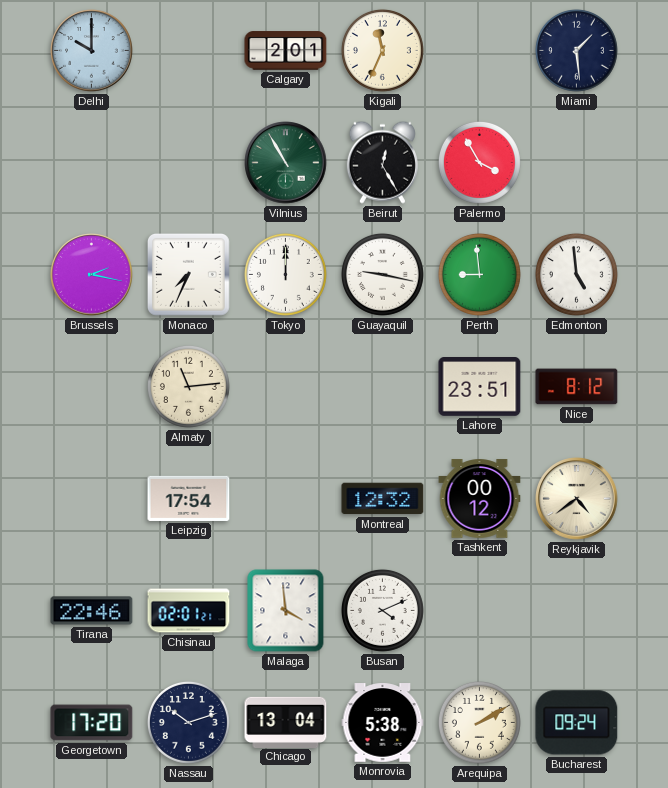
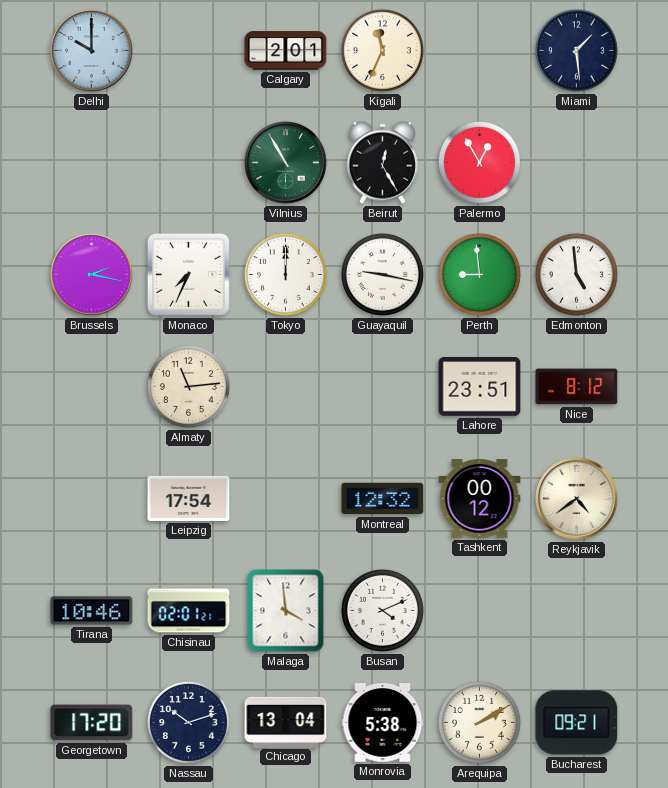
Palermo: 3:55 -> 12:55 (479, 162)
Tirana: 22:46 -> 10:46 (92, 611)
Bucharest: 09:24 -> 09:21 (577, 723)
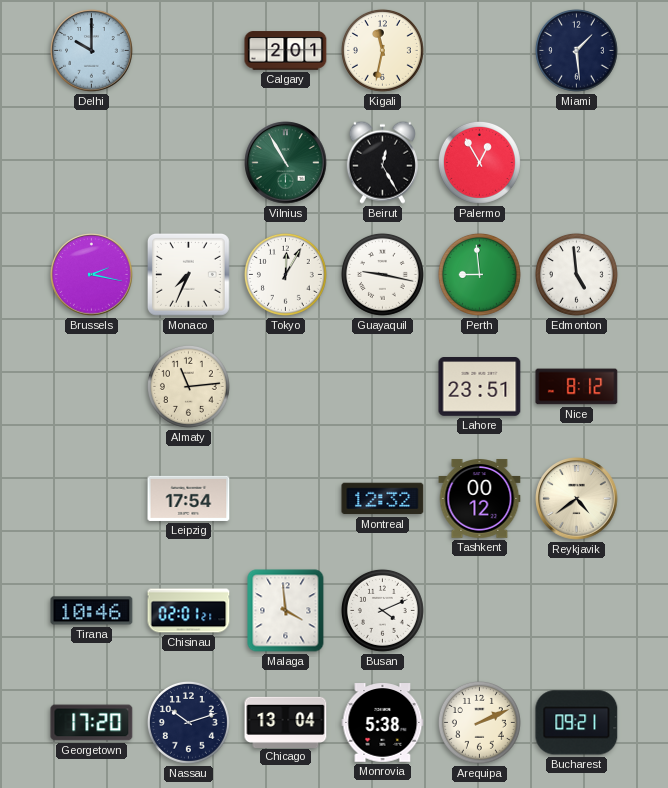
Kigali: 11:34 -> 11:32 (382, 50)
Tokyo: 12:00 -> 12:05 (285, 274)
Arequipa: 2:10 -> 2:11 (479, 722)
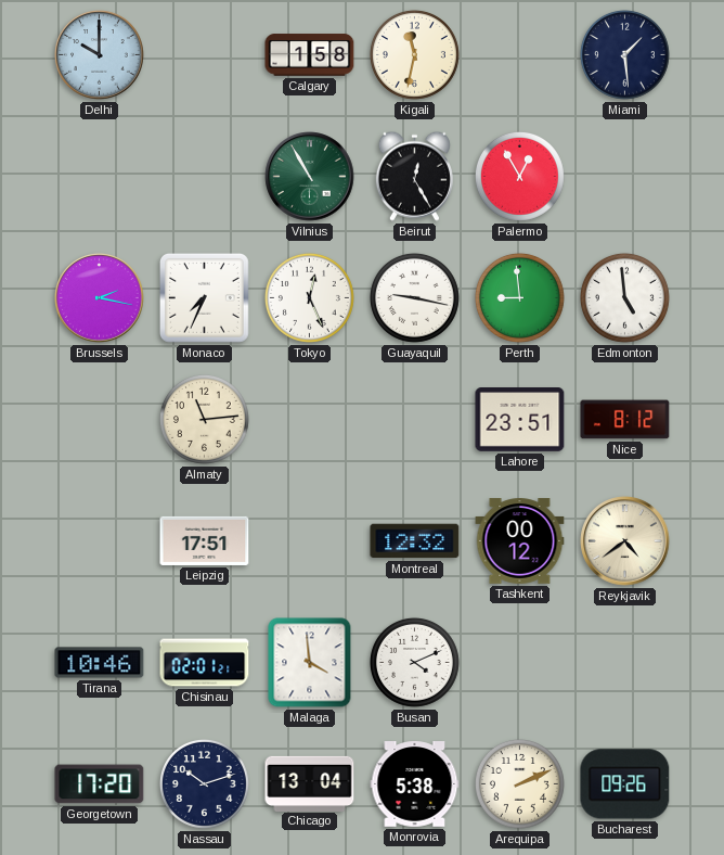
Calgary: 2:01 -> 1:58 (310, 55)
Tokyo: 12:05 -> 12:26 (309, 297)
Leipzig: 17:54 -> 17:51 (205, 540)
Bucharest: 09:21 -> 09:26 (625, 784)
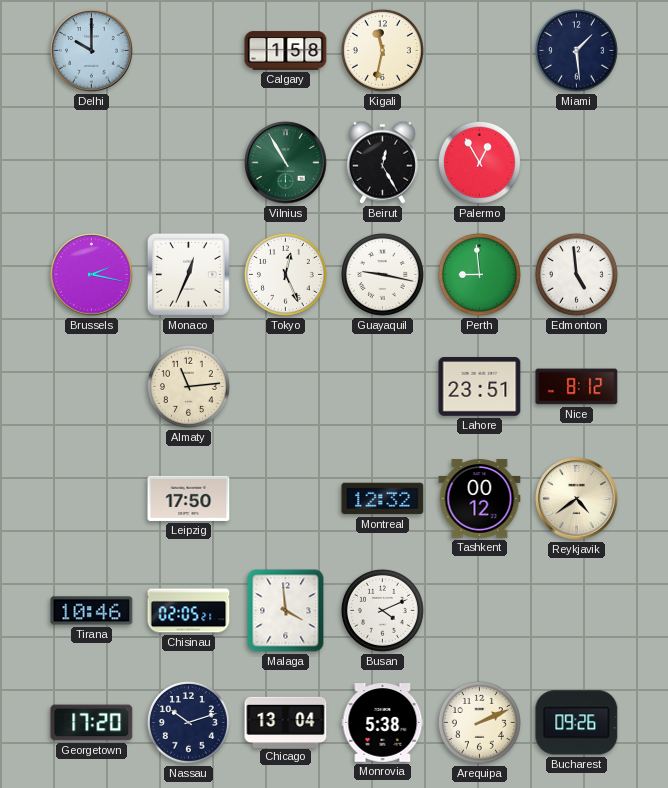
Monaco: 7:34 -> 12:34 (188, 274)
Leipzig: 17:51 -> 17:50 (189, 498)
Chisinau: 02:01 -> 02:05 (189, 611)
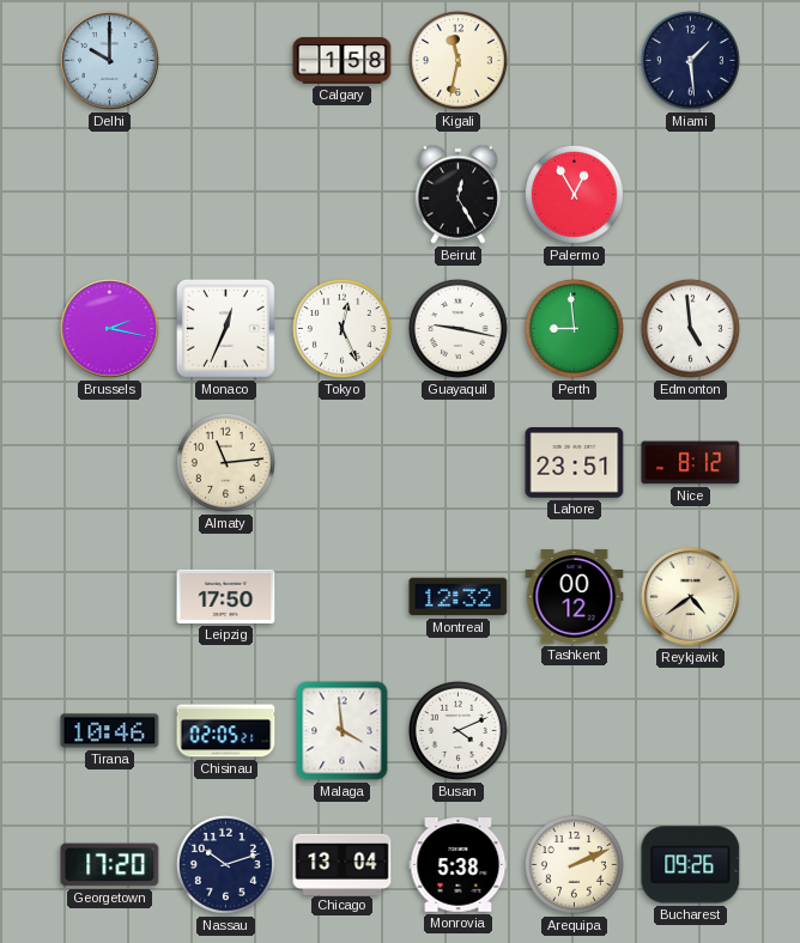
Vilnius: 10:55 -> none (286, 163)
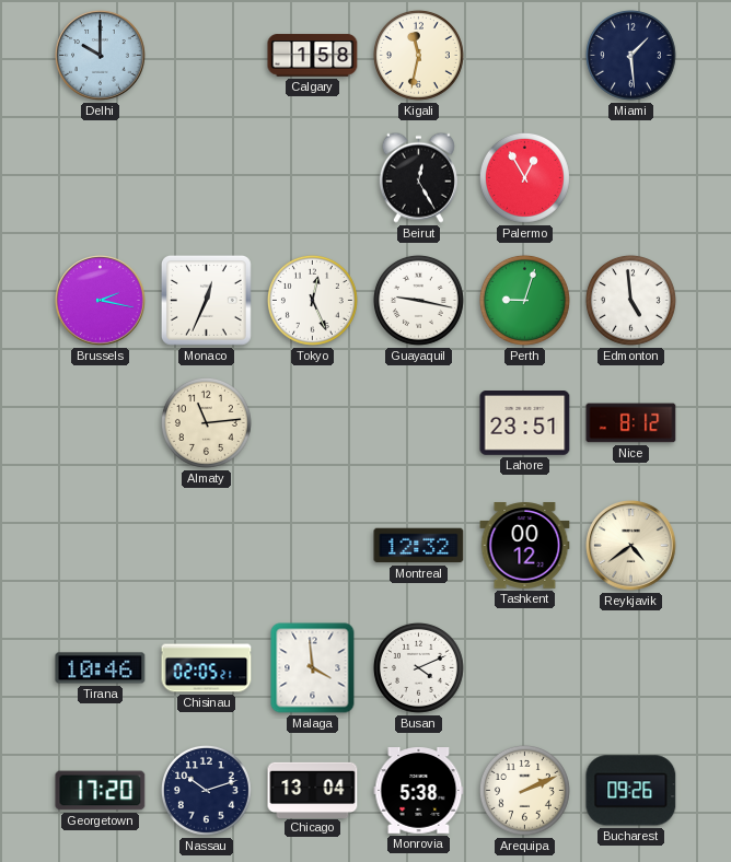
Perth: 8:59 -> 9:03 (524, 300)
Leipzig: 17:50 -> none (226, 596)
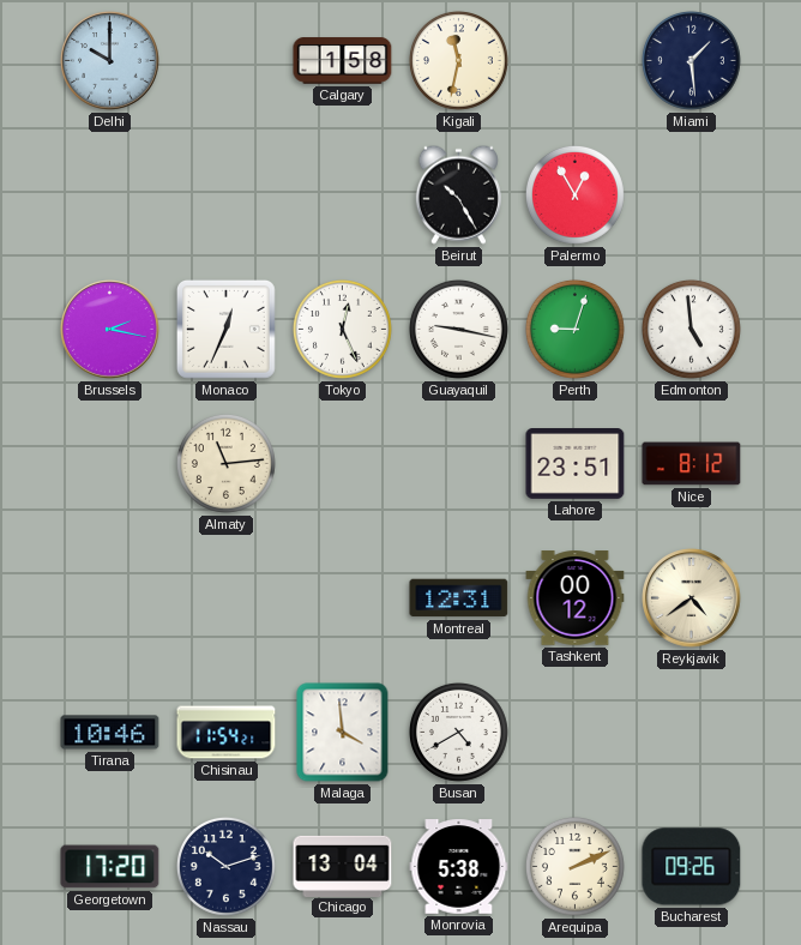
Beirut: 12:25 -> 10:25 (458, 194)
Montreal: 12:32 -> 12:31 (459, 598)
Chisinau: 02:05 -> 11:54 (227, 733)
Busan: 4:11 -> 4:40 (458, 732)
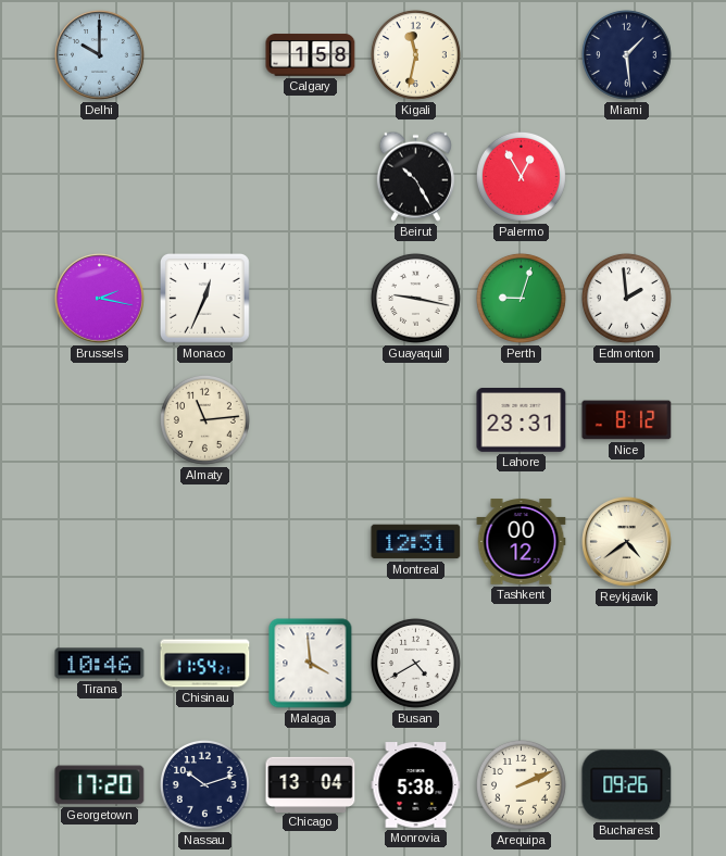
Tokyo: 12:26 -> none (342, 329)
Edmonton: 4:59 -> 1:59 (626, 298)
Lahore: 23:51 -> 23:31 (522, 420)
